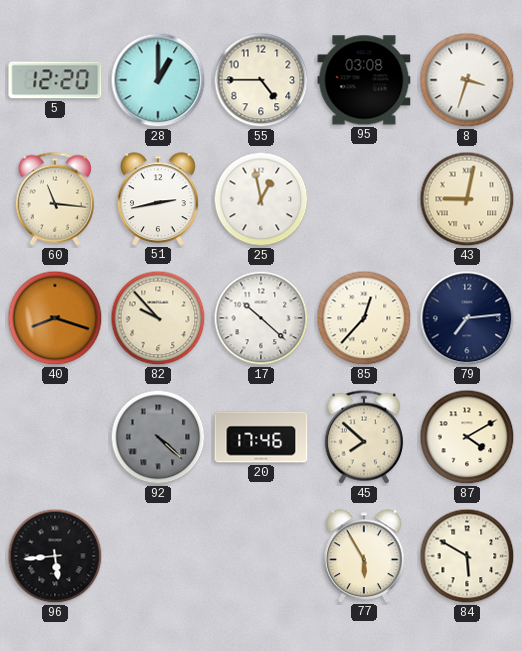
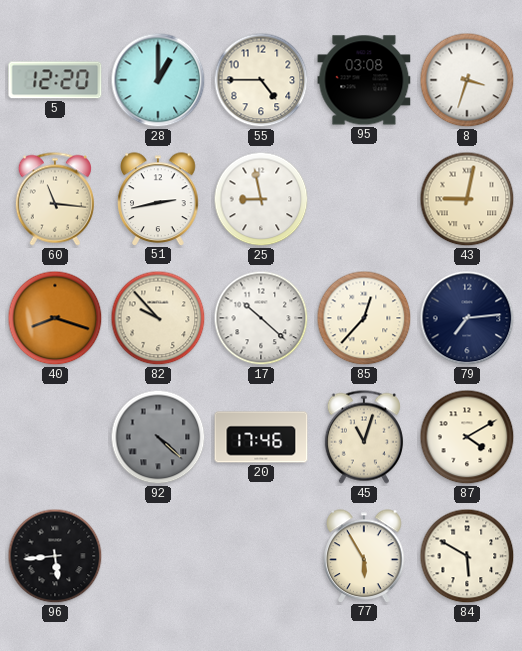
25: 12:58 -> 8:58 (261, 199)
45: 7:52 -> 11:03 (364, 437)
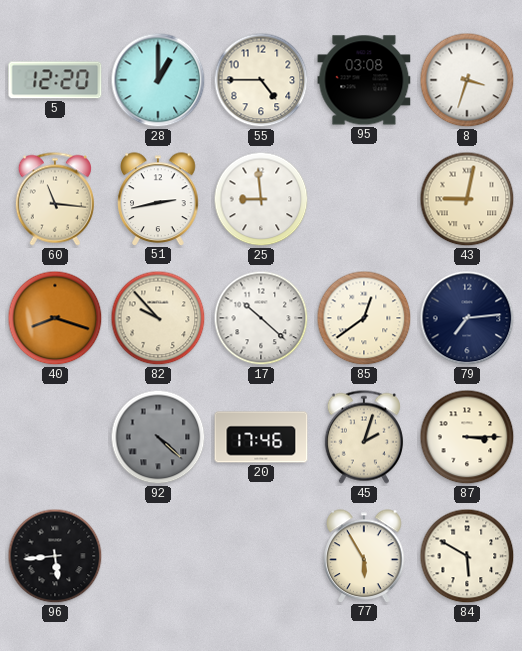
25: 8:58 -> 8:59 (261, 199)
85: 12:37 -> 12:39 (364, 318)
45: 11:03 -> 2:03 (364, 437)
87: 4:10 -> 3:15 (467, 437)
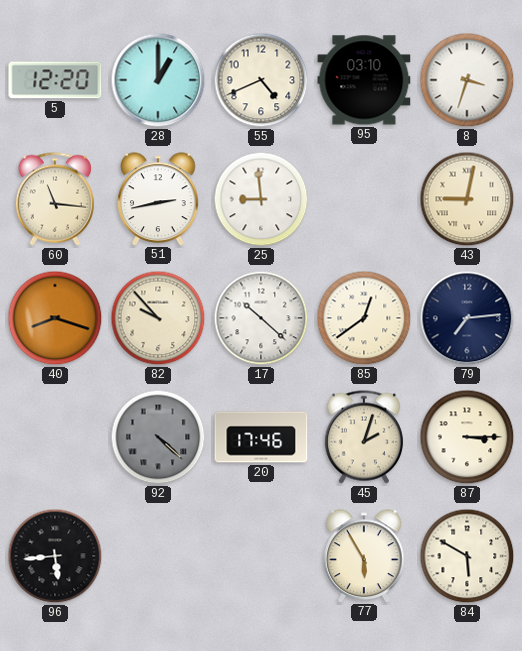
55: 4:45 -> 4:41 (261, 80)
95: 03:08 -> 03:10 (364, 80)
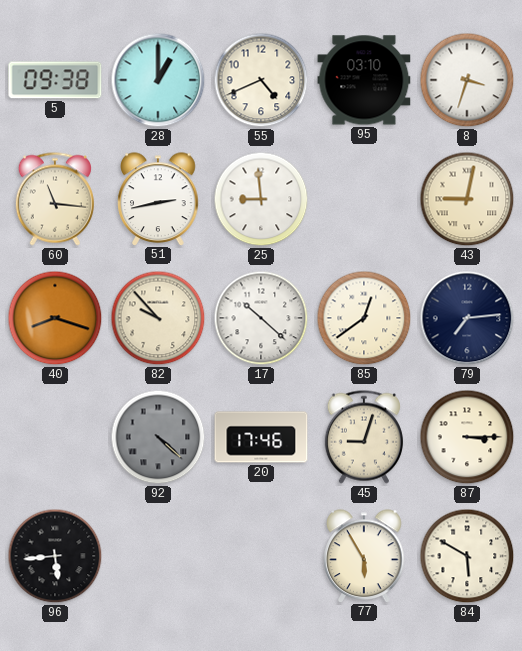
5: 12:20 -> 09:38 (55, 80)
45: 2:03 -> 9:03 (364, 437)
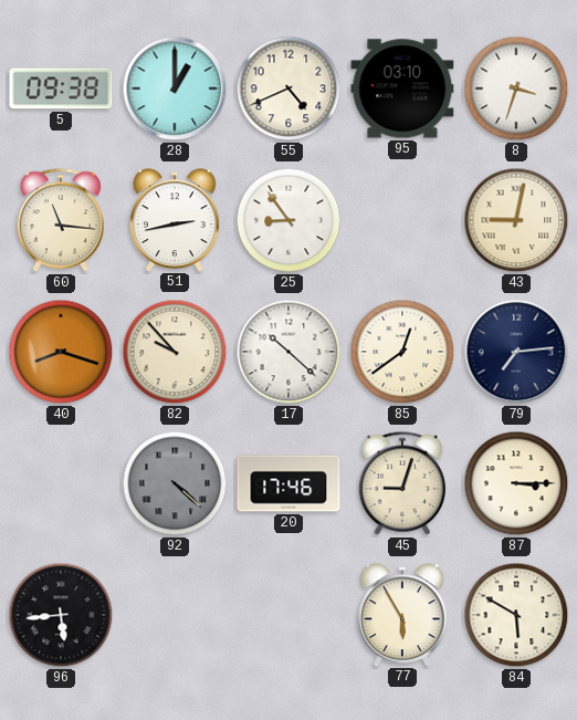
25: 8:59 -> 8:54 (288, 220)
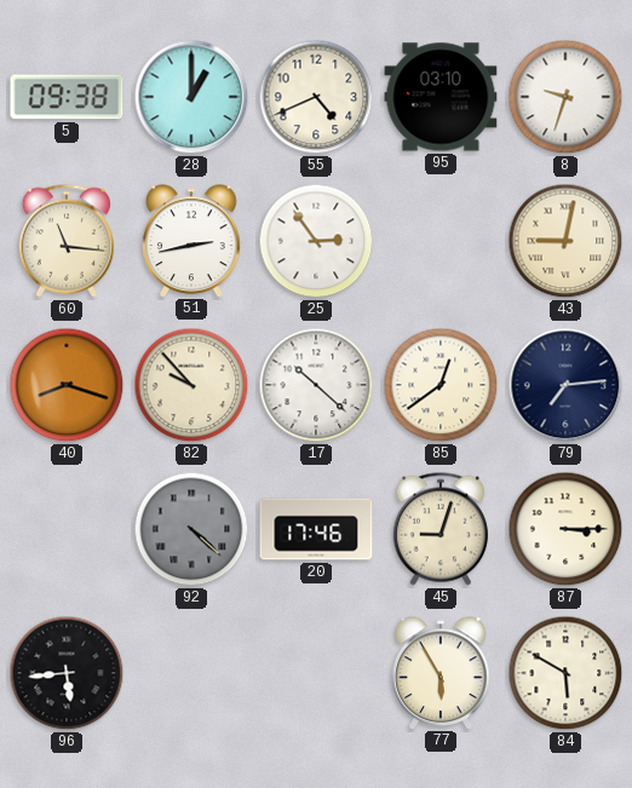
8: 3:33 -> 9:33 (565, 97)
25: 8:54 -> 2:54 (316, 241)
